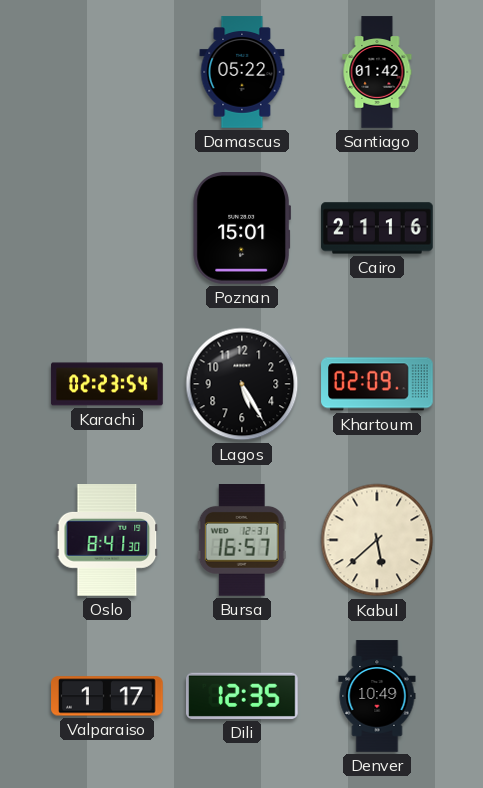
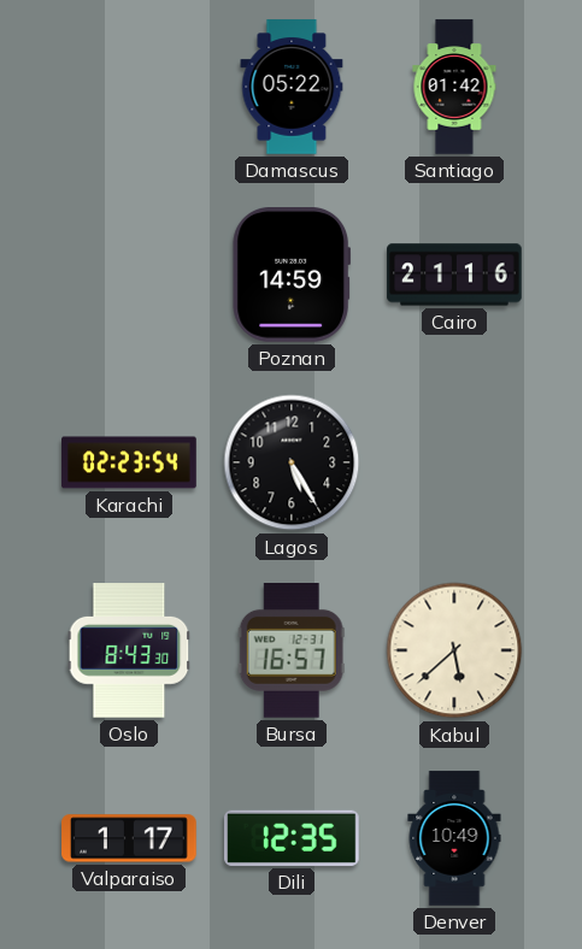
Poznan: 15:01 -> 14:59 (290, 276)
Khartoum: 02:09 -> none (377, 384)
Oslo: 8:41 -> 8:43 (129, 652)
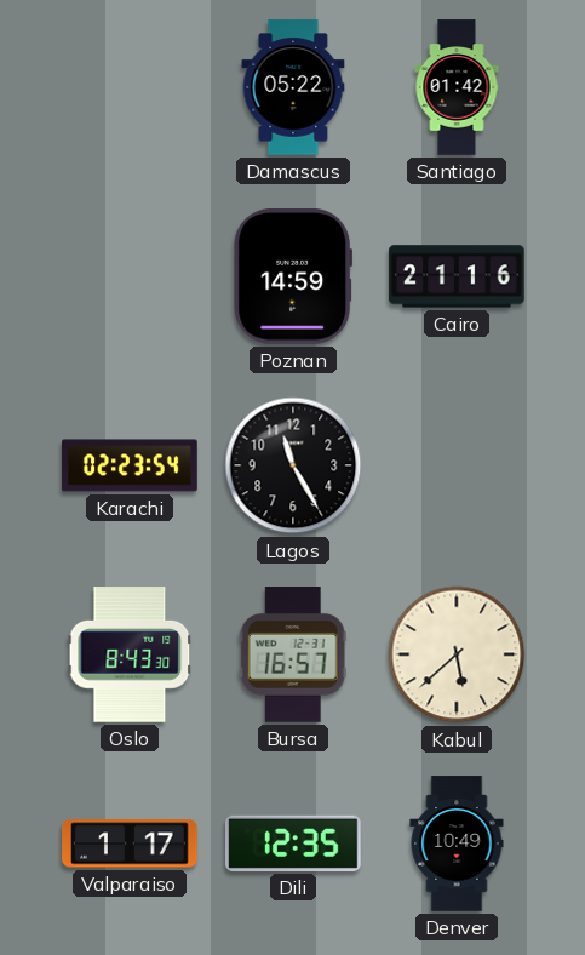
Lagos: 5:25 -> 11:25 (293, 465)
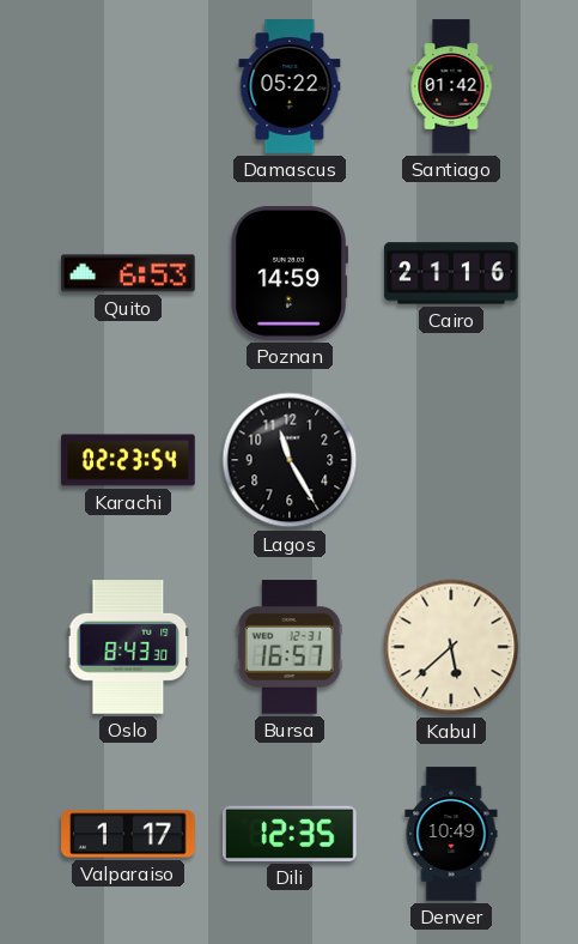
Quito: none -> 6:53 (129, 273)
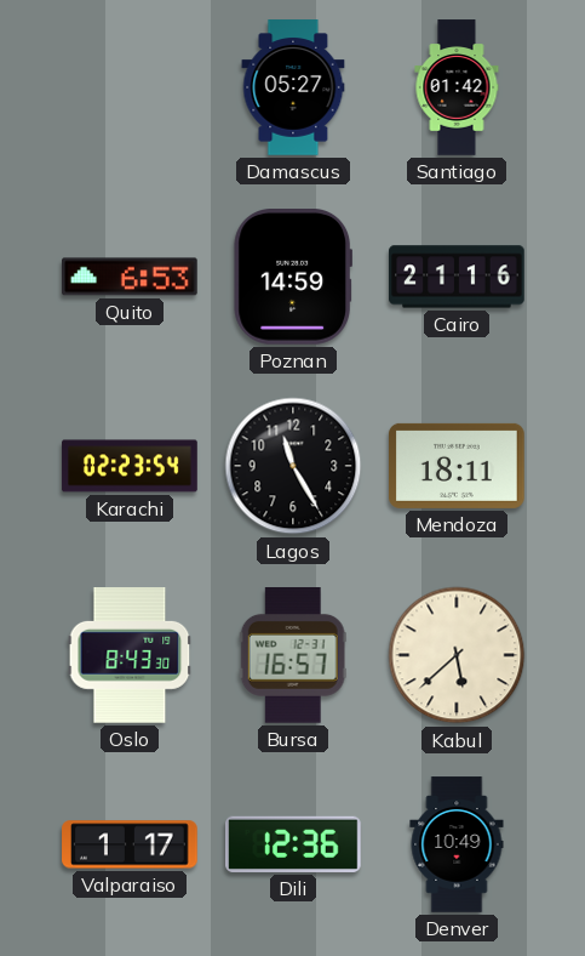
Damascus: 05:22 -> 05:27 (293, 87)
Mendoza: none -> 18:11 (458, 466)
Dili: 12:35 -> 12:36 (294, 844)
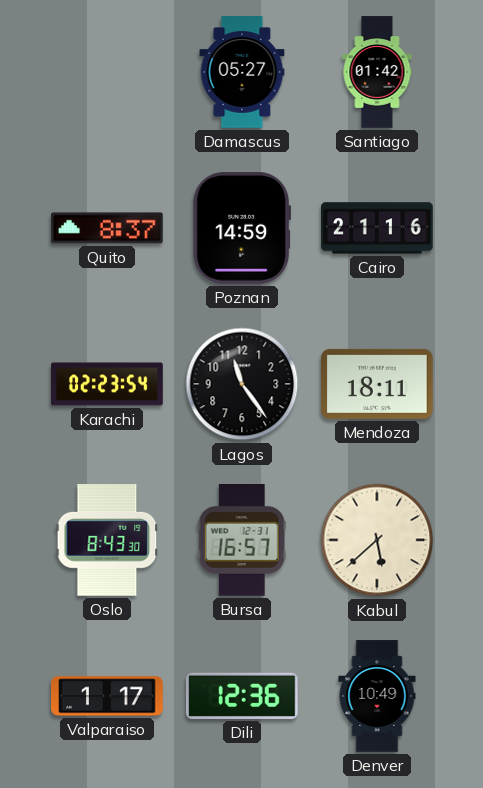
Quito: 6:53 -> 8:37 (108, 228)
Lagos: 11:25 -> 11:24 (242, 384)
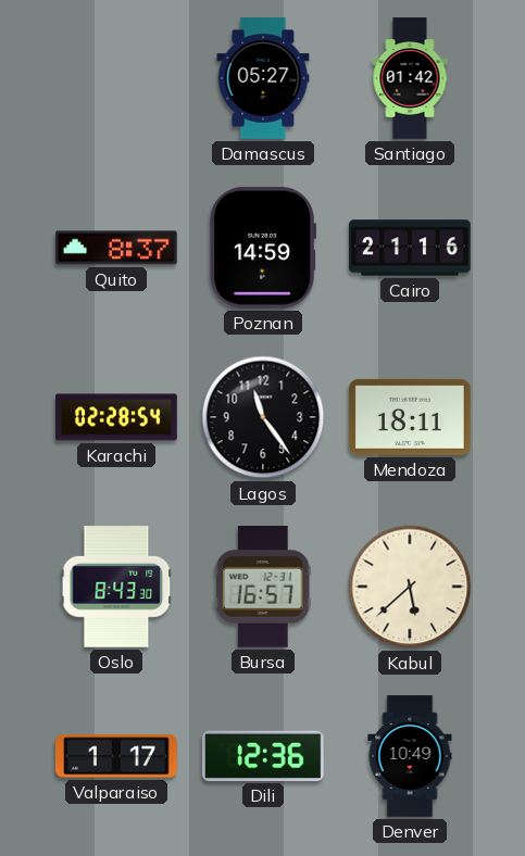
Karachi: 02:23 -> 02:28 (116, 417)
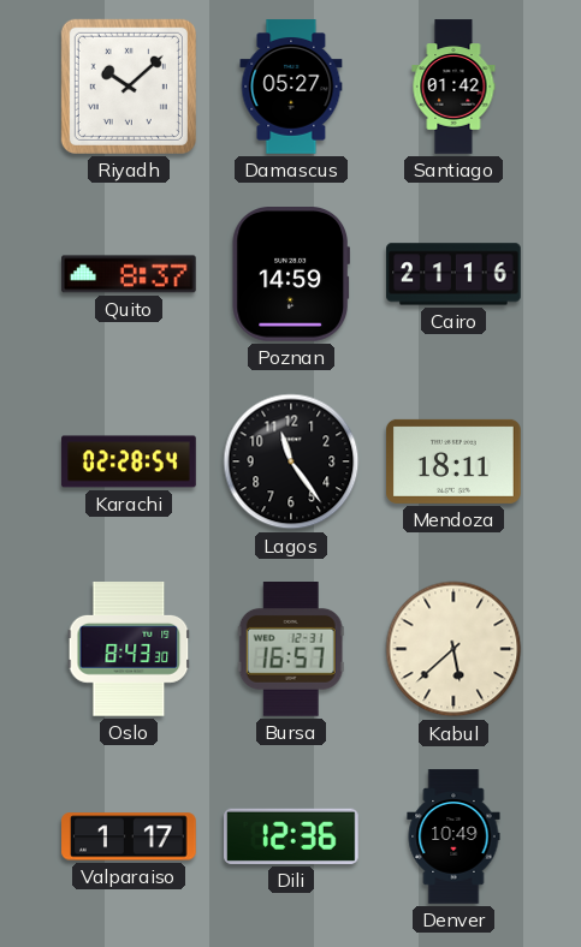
Riyadh: none -> 10:08 (129, 87)
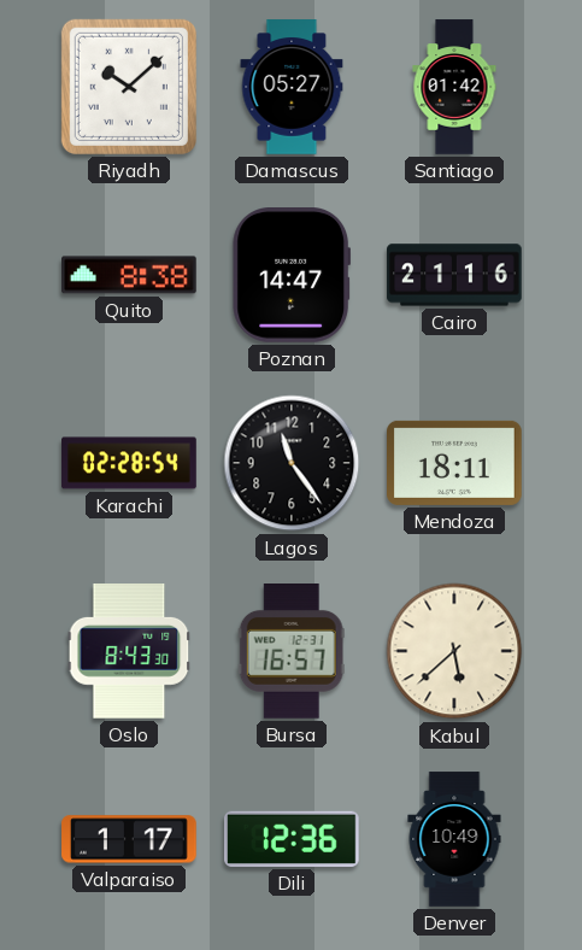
Quito: 8:37 -> 8:38 (130, 275)
Poznan: 14:59 -> 14:47 (290, 276)
